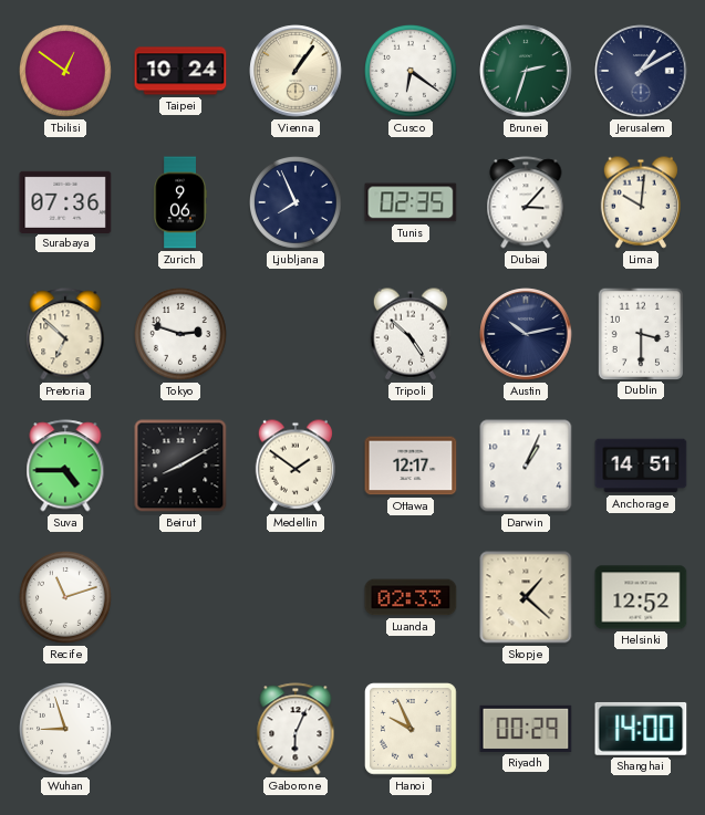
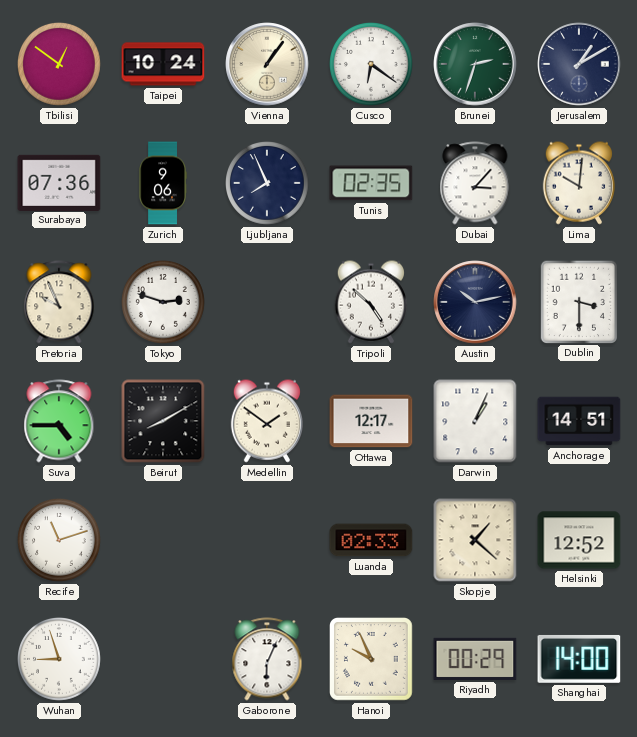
Pretoria: 6:52 -> 9:56 (59, 302)
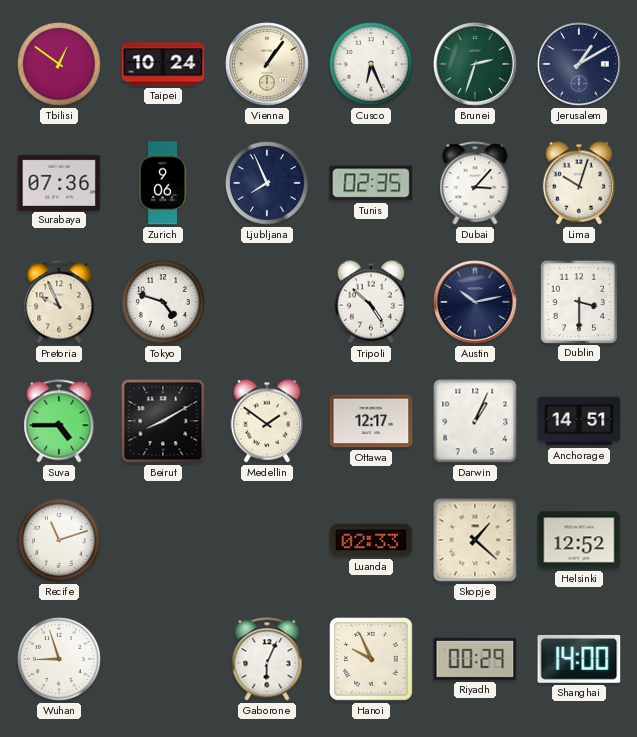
Cusco: 6:21 -> 6:26 (372, 65)
Lima: 10:01 -> 10:03 (578, 183)
Tokyo: 2:48 -> 4:48 (164, 303)
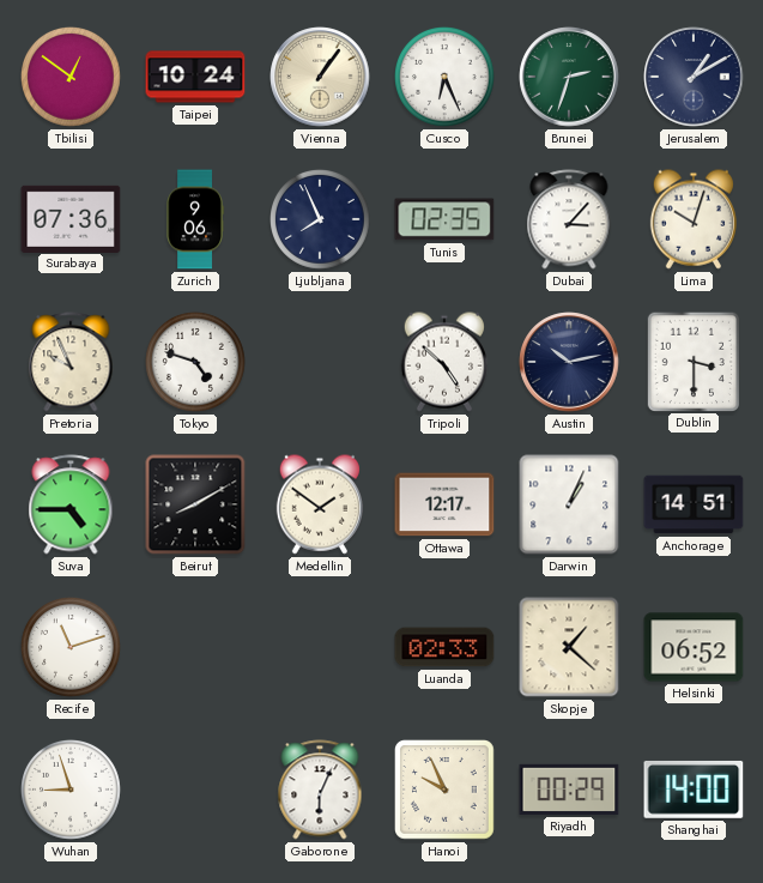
Helsinki: 12:52 -> 06:52 (694, 647)
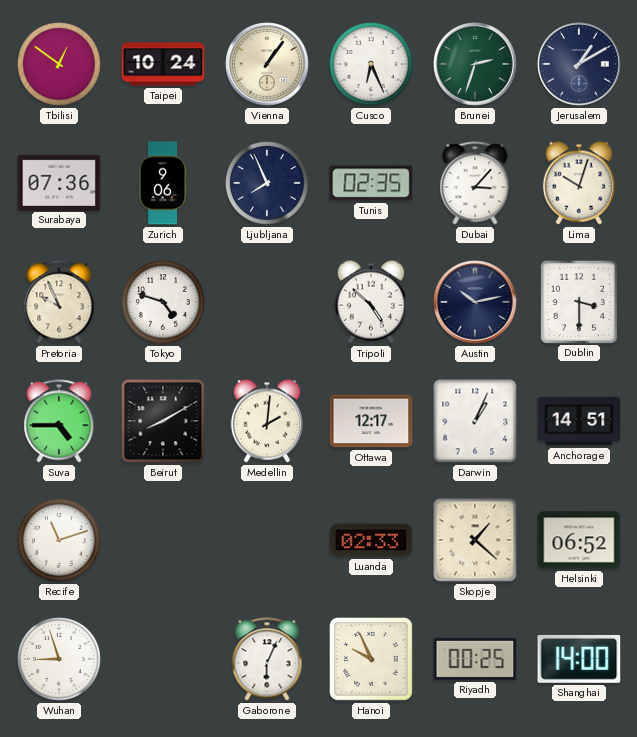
Medellin: 1:51 -> 2:01 (266, 421)
Riyadh: 00:29 -> 00:25 (475, 659)
